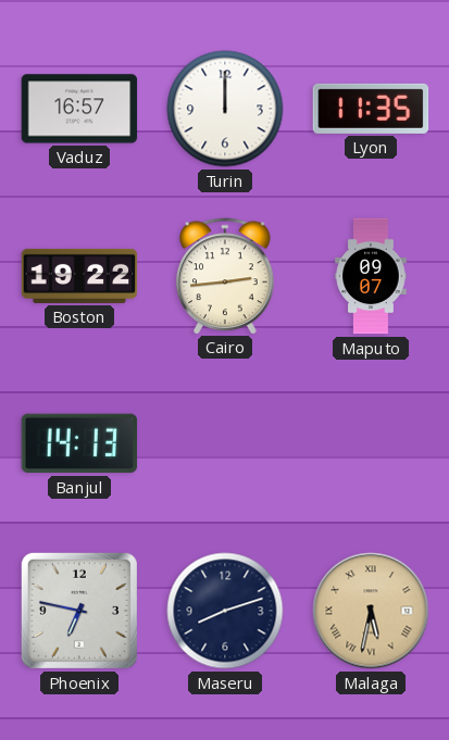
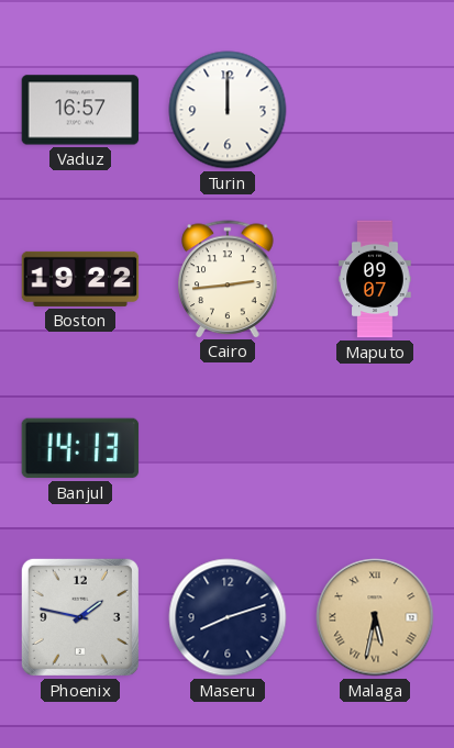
Lyon: 11:35 -> none (371, 109)
Phoenix: 6:47 -> 1:47 (80, 617)
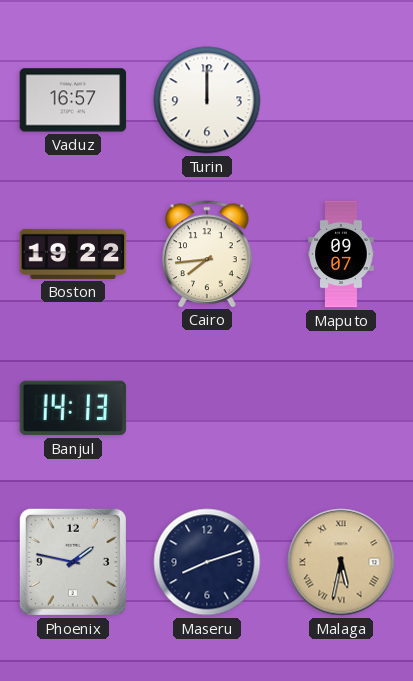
Cairo: 2:44 -> 7:44 (207, 254)
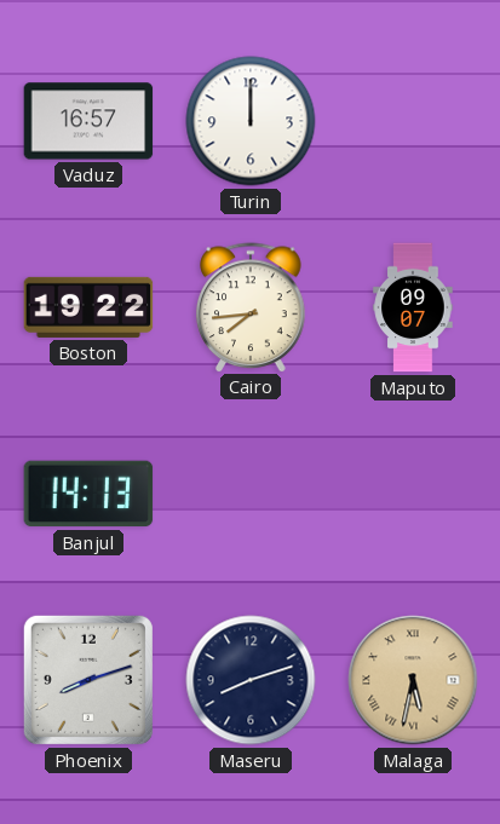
Phoenix: 1:47 -> 8:12 (88, 680)
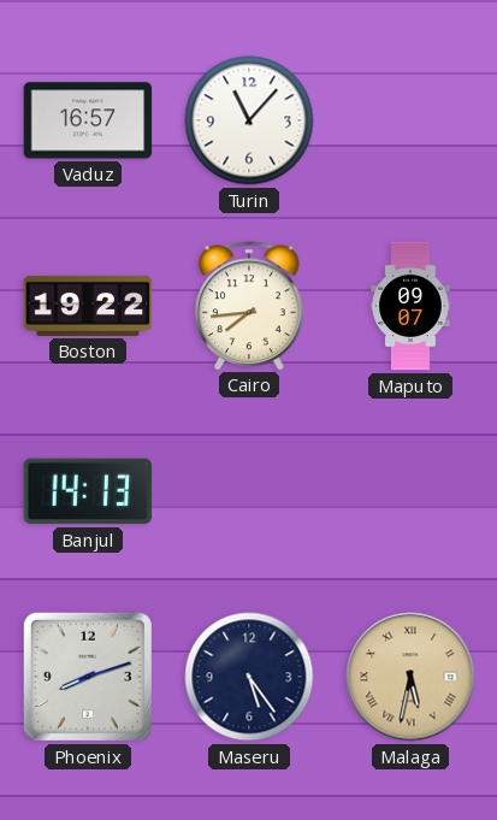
Turin: 12:00 -> 11:07 (249, 120)
Maseru: 8:12 -> 5:24 (249, 677)
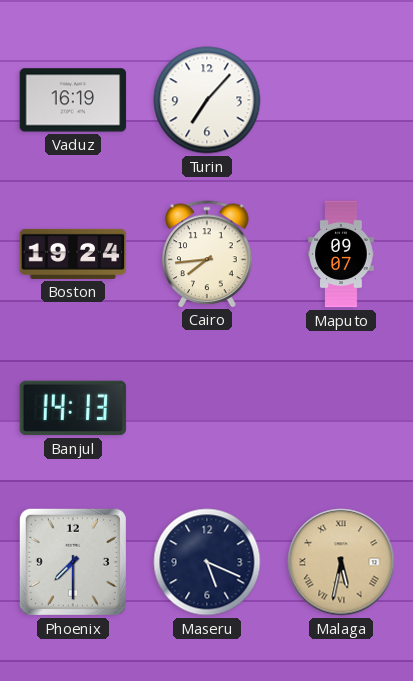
Vaduz: 16:57 -> 16:19 (73, 100)
Turin: 11:07 -> 7:07 (207, 100)
Boston: 19:22 -> 19:24 (73, 254)
Phoenix: 8:12 -> 7:30 (73, 562)
Maseru: 5:24 -> 5:19 (207, 562)
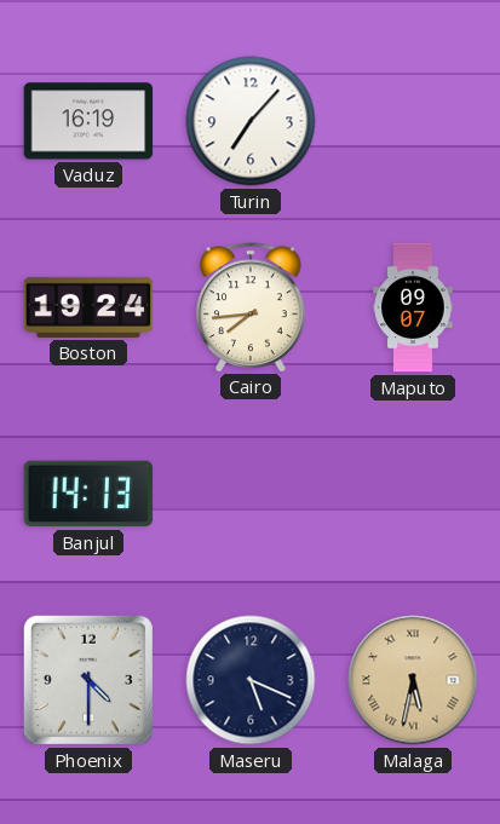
Phoenix: 7:30 -> 4:30 (88, 680)
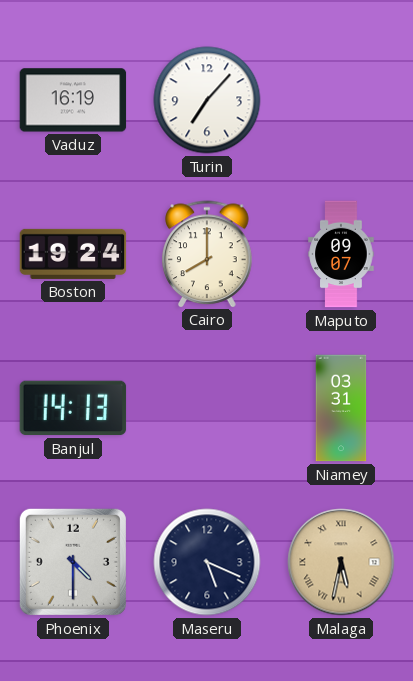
Cairo: 7:44 -> 8:00 (207, 254)
Niamey: none -> 03:31 (341, 408)
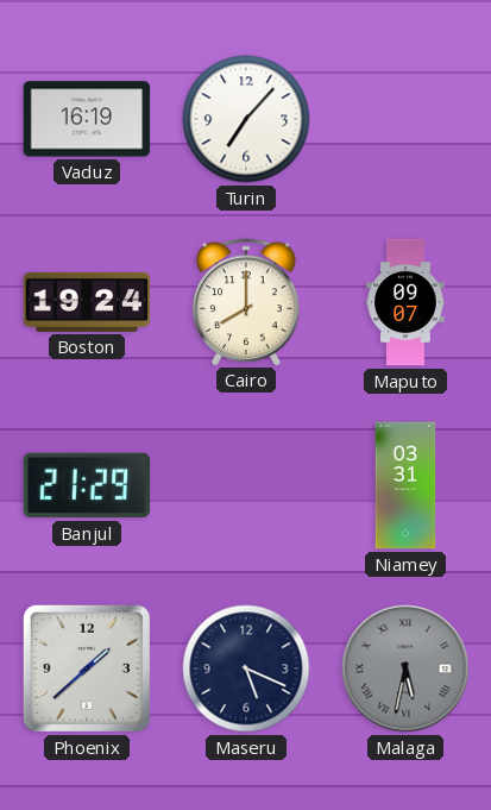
Banjul: 14:13 -> 21:29 (87, 485)
Phoenix: 4:30 -> 1:38 (87, 668)
Malaga dial: champagne -> grey (405, 668)
